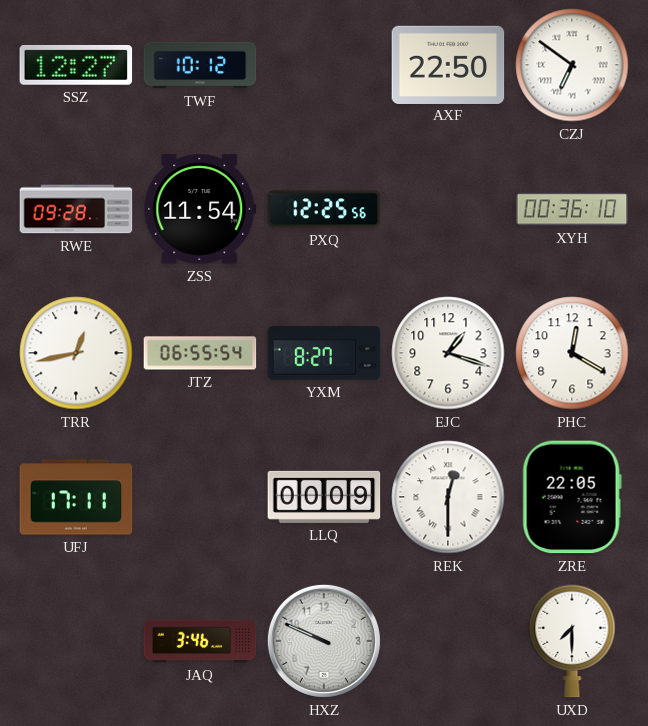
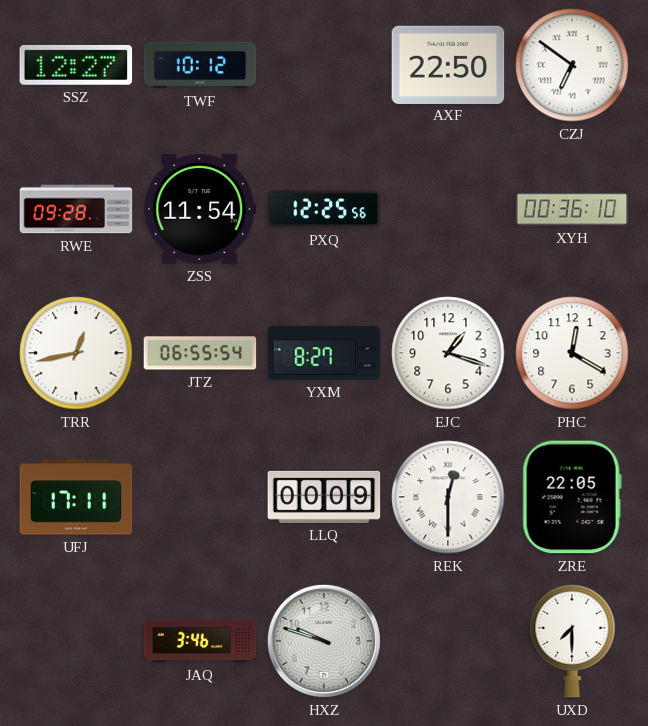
HXZ: 9:49 -> 9:48 (324, 641)
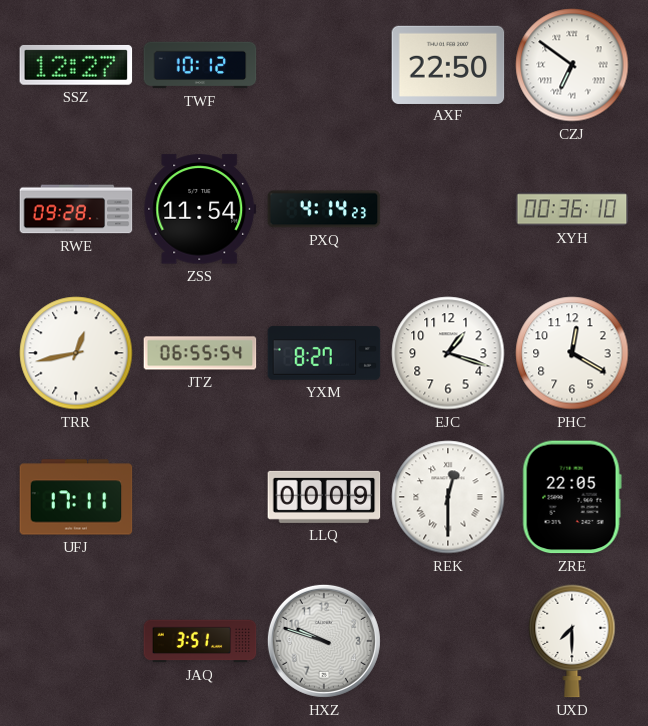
PXQ: 12:25 -> 4:14 (324, 209)
JAQ: 3:46 -> 3:51 (200, 641)
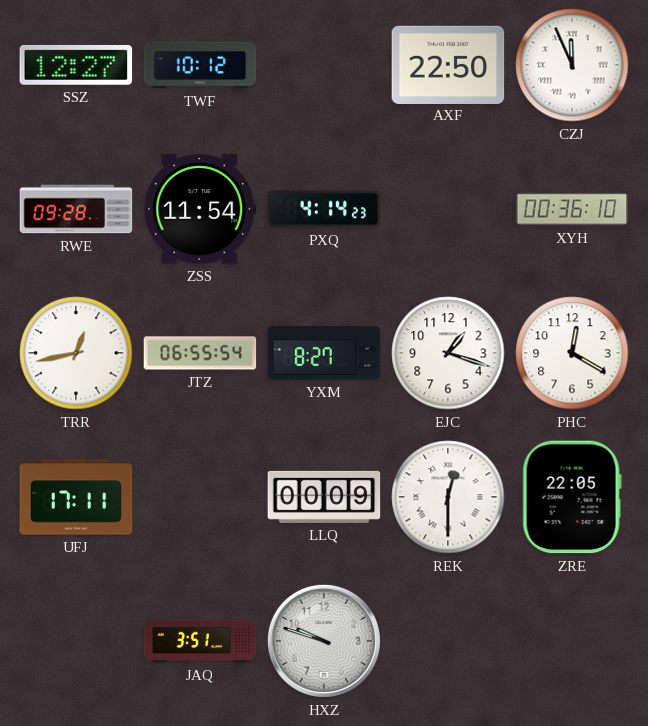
CZJ: 6:51 -> 11:56 (572, 65)
UXD: 7:30 -> none (572, 641)
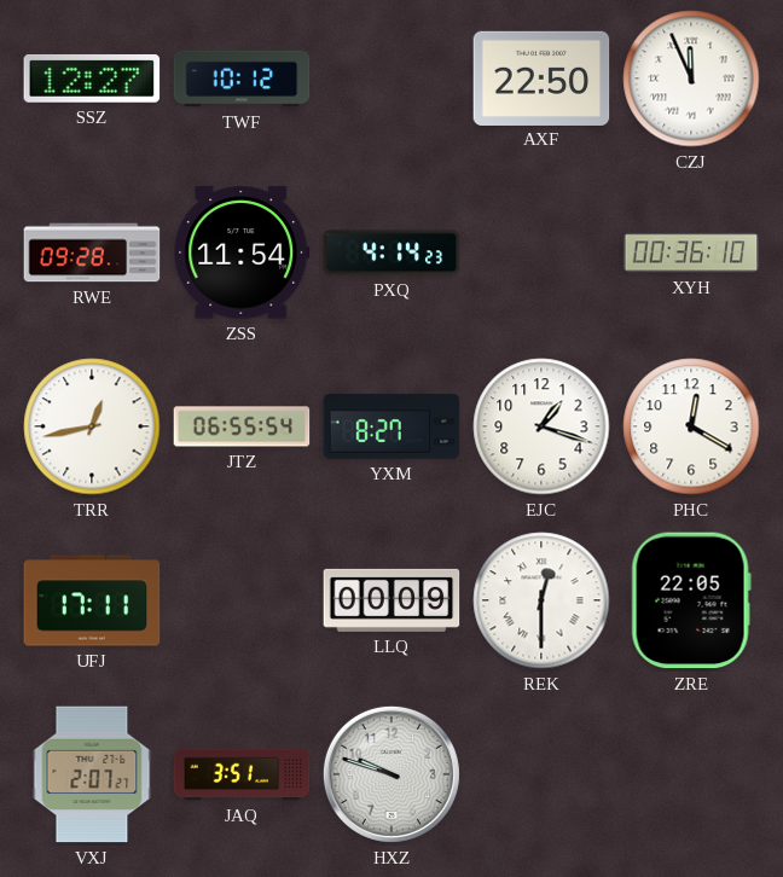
VXJ: none -> 2:07 (92, 774)
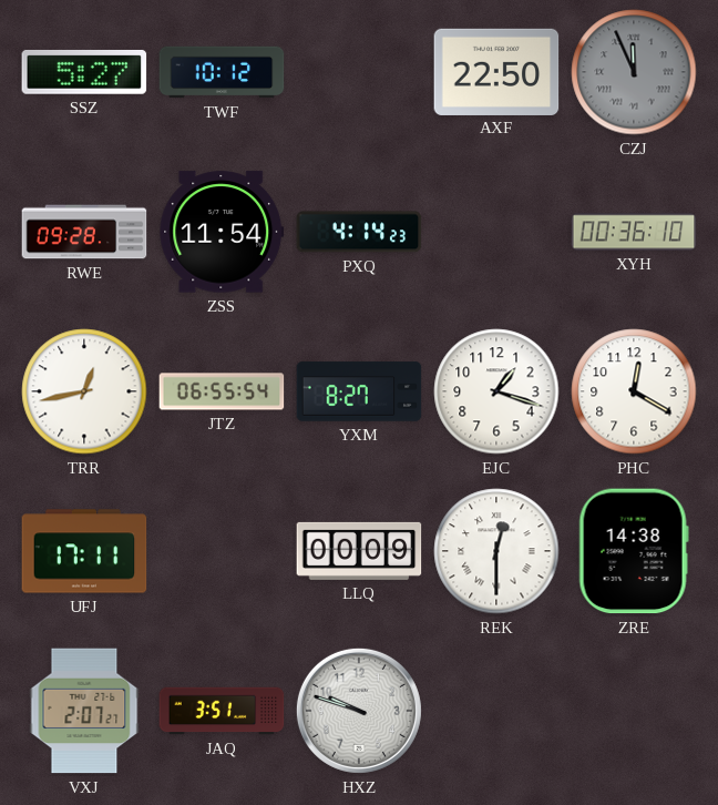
SSZ: 12:27 -> 5:27 (84, 72)
CZJ dial: white -> grey (634, 72)
ZRE: 22:05 -> 14:38 (634, 551)
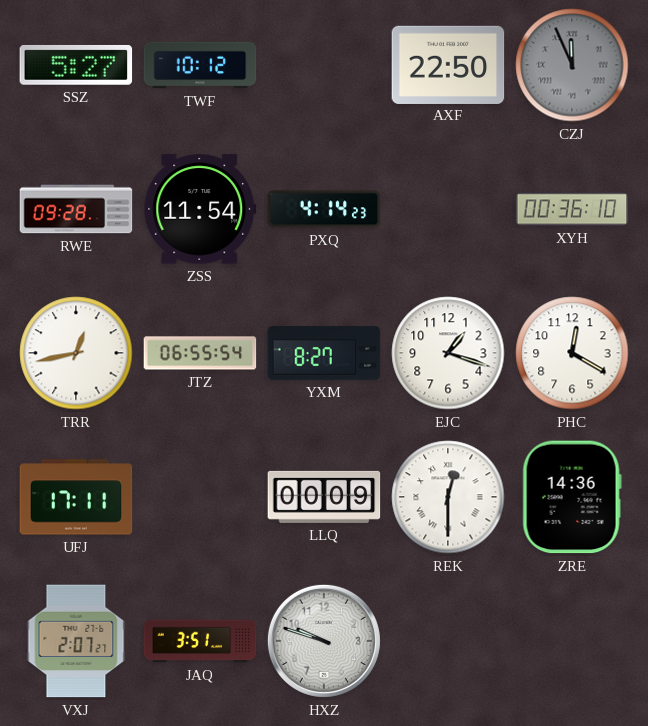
ZRE: 14:38 -> 14:36 (572, 497)
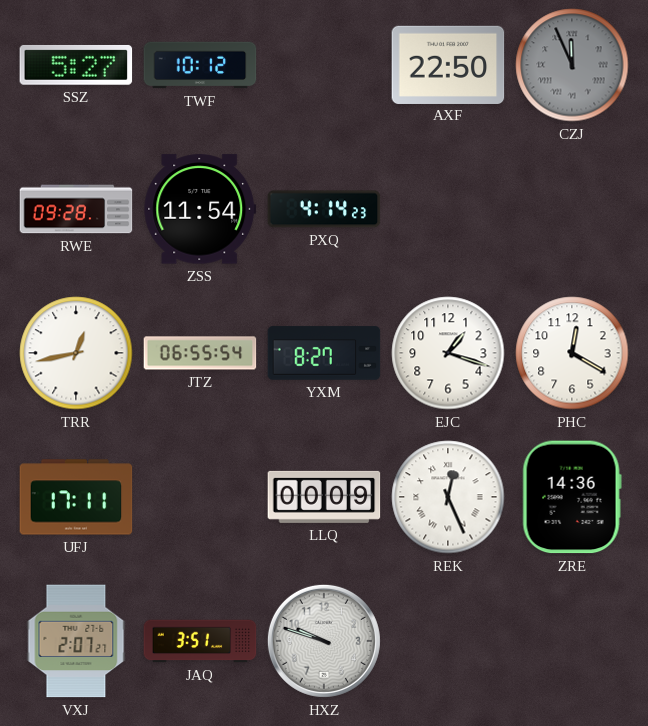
XYH: 00:36 -> none (572, 209)
REK: 12:30 -> 12:26 (448, 497)
